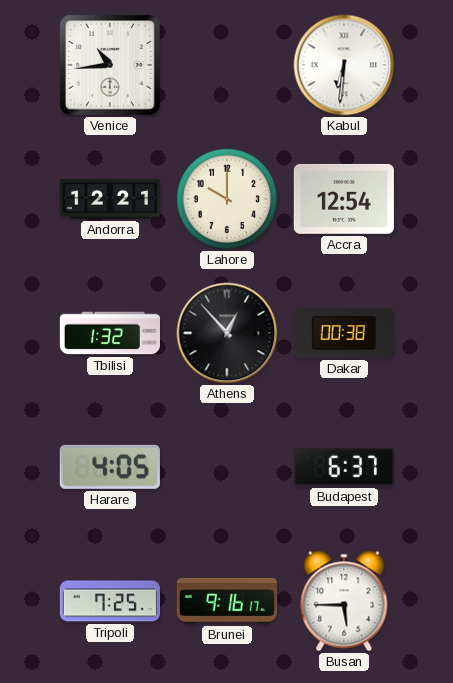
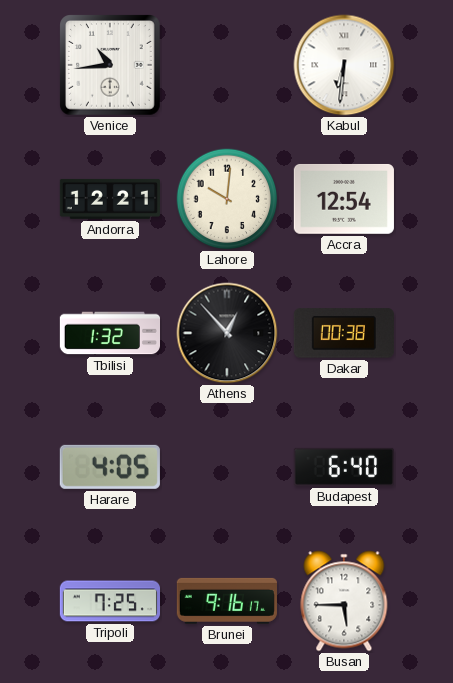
Lahore: 10:00 -> 10:01 (227, 199)
Budapest: 6:37 -> 6:40 (344, 467)
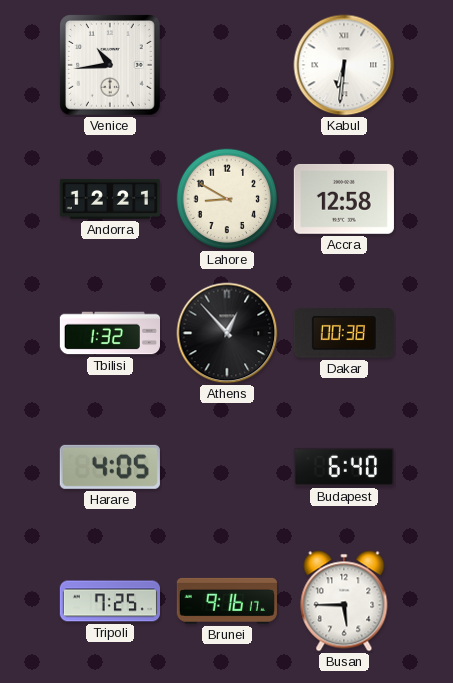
Lahore: 10:01 -> 8:50 (227, 199)
Accra: 12:54 -> 12:58 (344, 199)
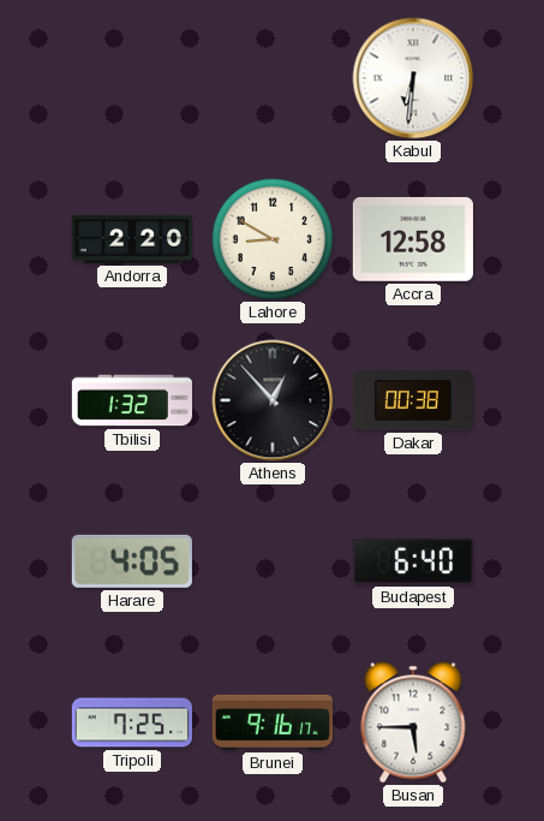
Venice: 10:44 -> none (111, 66)
Andorra: 12:21 -> 2:20 (132, 239)
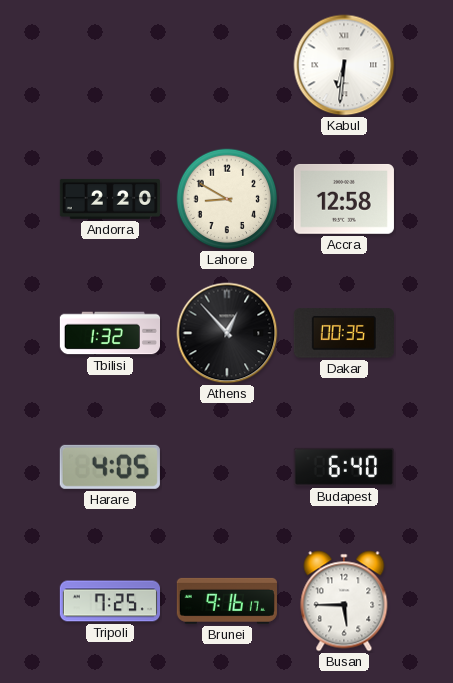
Dakar: 00:38 -> 00:35 (344, 333)
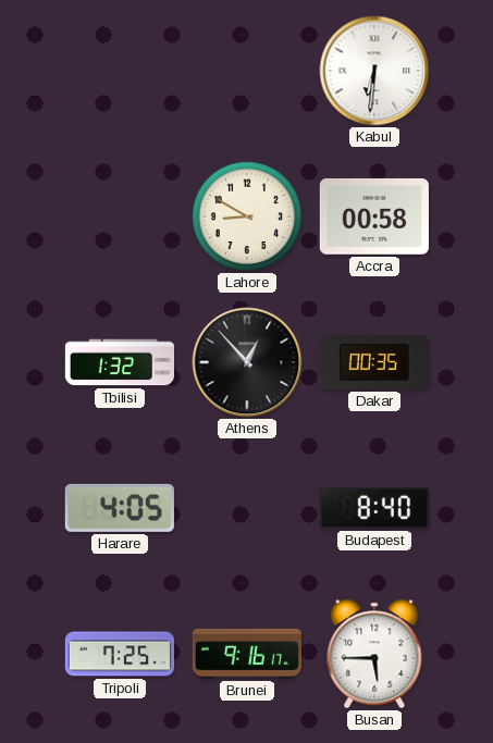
Andorra: 2:20 -> none (110, 199)
Accra: 12:58 -> 00:58 (374, 216)
Budapest: 6:40 -> 8:40 (374, 508)
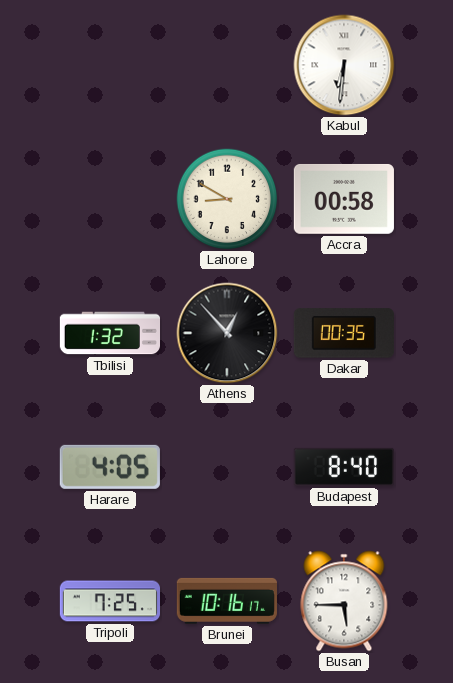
Brunei: 9:16 -> 10:16 (227, 601)
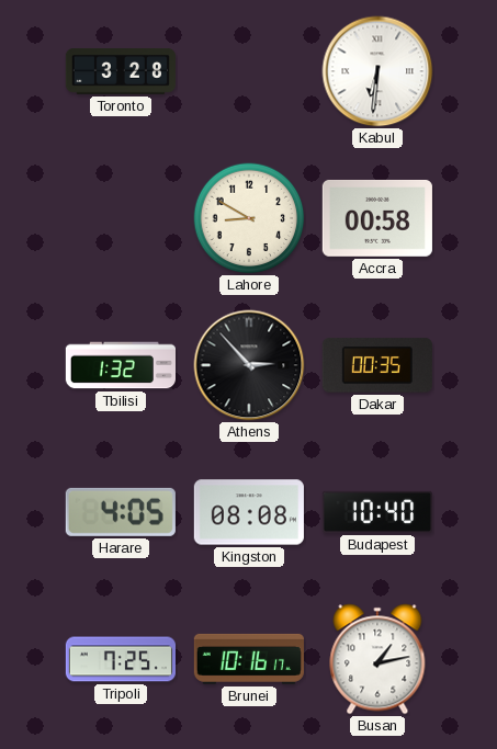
Toronto: none -> 3:28 (121, 72)
Athens: 12:53 -> 2:53 (249, 365)
Kingston: none -> 08:08 (249, 512)
Budapest: 8:40 -> 10:40 (377, 512)
Busan: 5:45 -> 1:13 (377, 659)
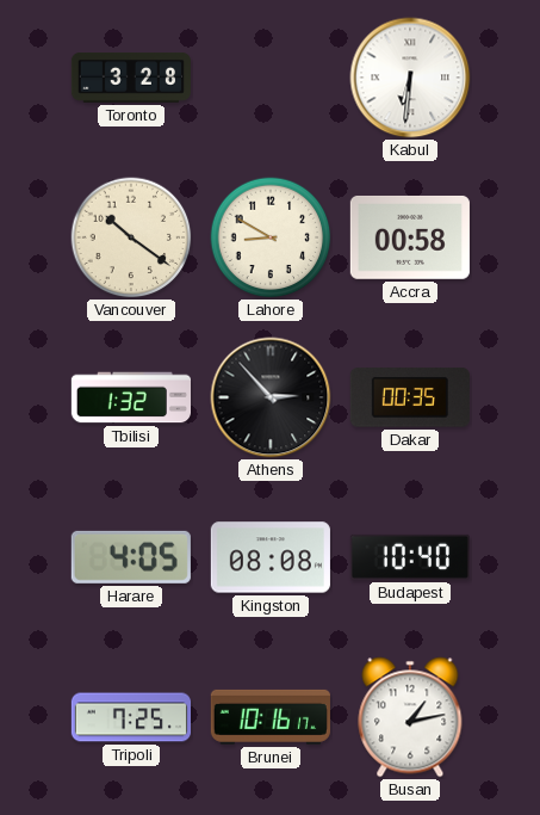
Vancouver: none -> 10:21 (131, 237)
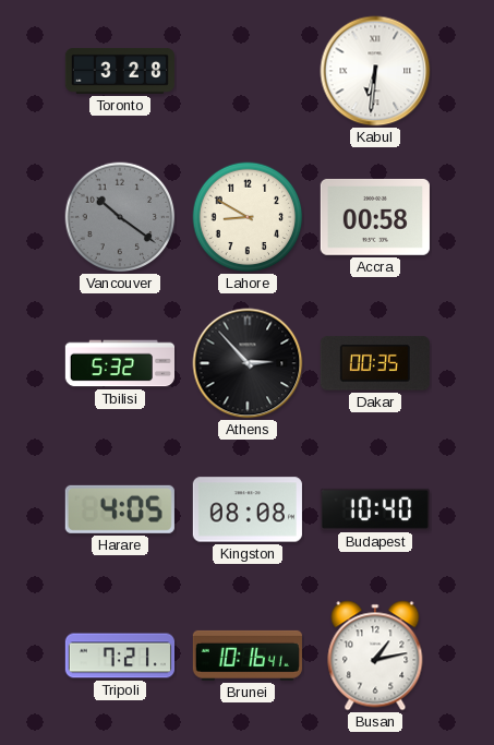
Vancouver dial: cream -> grey (120, 217)
Tbilisi: 1:32 -> 5:32 (119, 363)
Tripoli: 7:25 -> 7:21 (119, 656)
Brunei: 10:16:17 -> 10:16:41 (248, 656)
